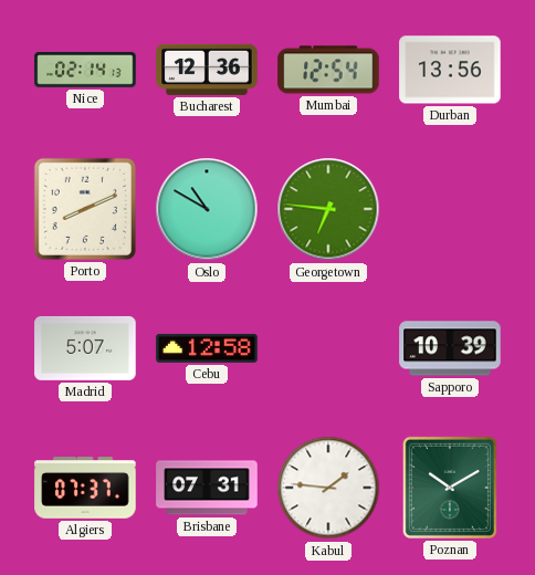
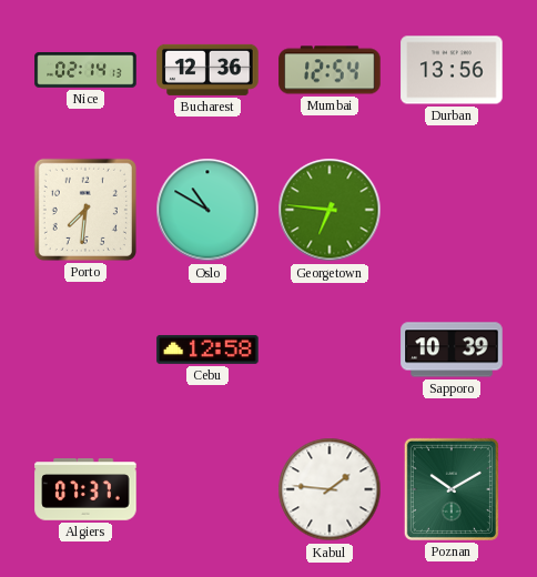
Porto: 8:11 -> 7:31 (85, 210)
Madrid: 5:07 -> none (85, 348)
Brisbane: 07:31 -> none (207, 488)
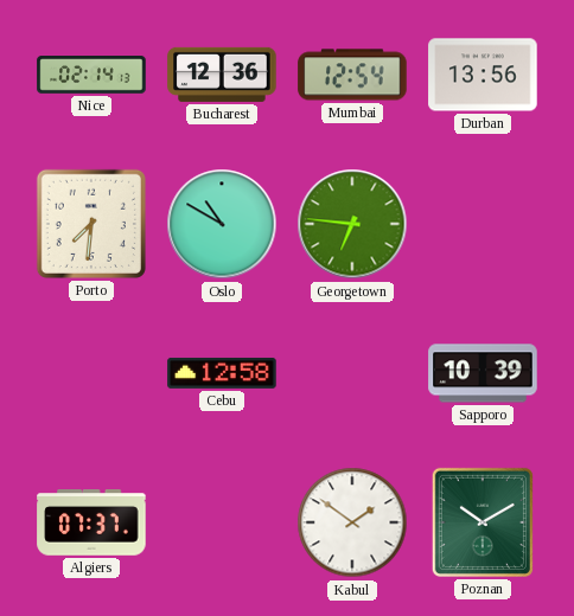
Kabul: 1:46 -> 1:51 (352, 522)
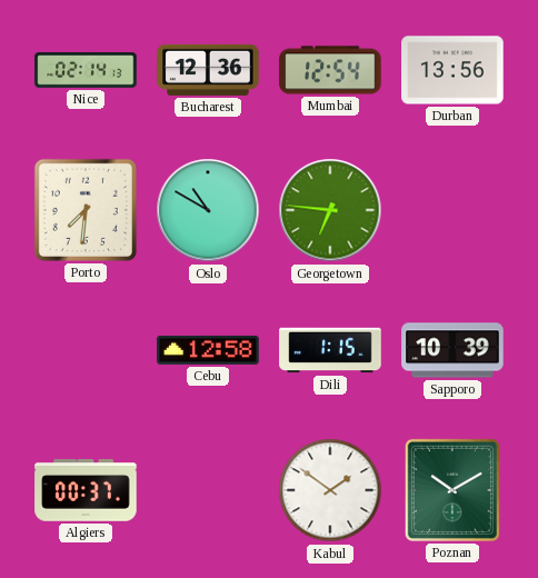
Dili: none -> 1:15 (330, 350)
Algiers: 07:37 -> 00:37 (86, 490)
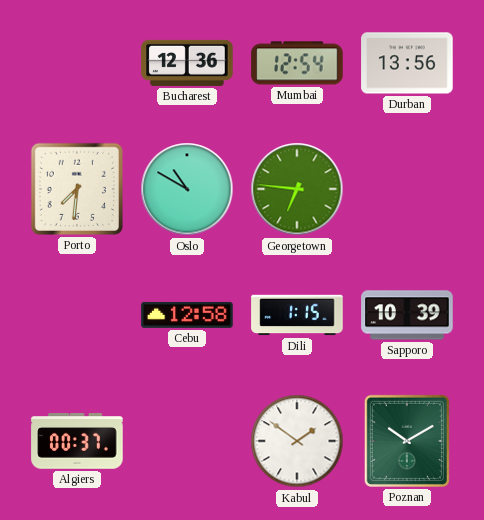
Nice: 02:14 -> none (86, 70)
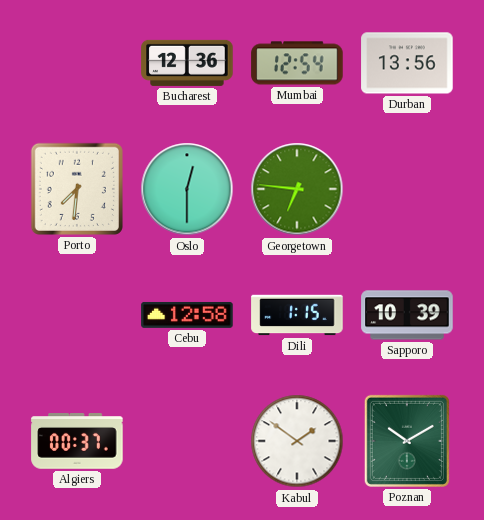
Oslo: 10:50 -> 12:30 (187, 189)
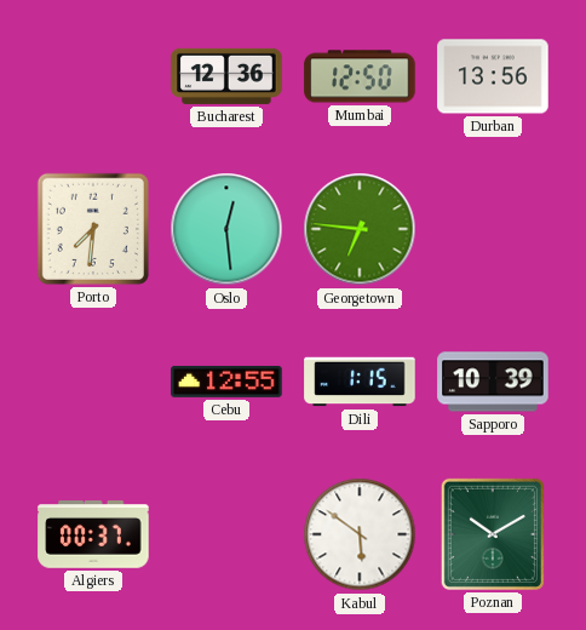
Mumbai: 12:54 -> 12:50 (360, 76)
Oslo: 12:30 -> 12:29 (226, 229)
Cebu: 12:58 -> 12:55 (226, 382)
Kabul: 1:51 -> 5:51 (360, 534)
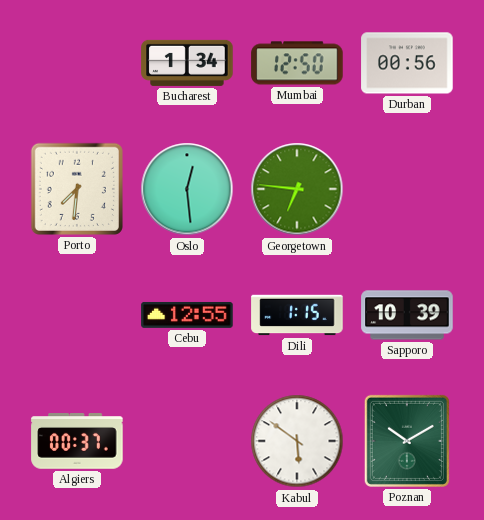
Bucharest: 12:36 -> 1:34 (187, 63)
Durban: 13:56 -> 00:56 (407, 63)
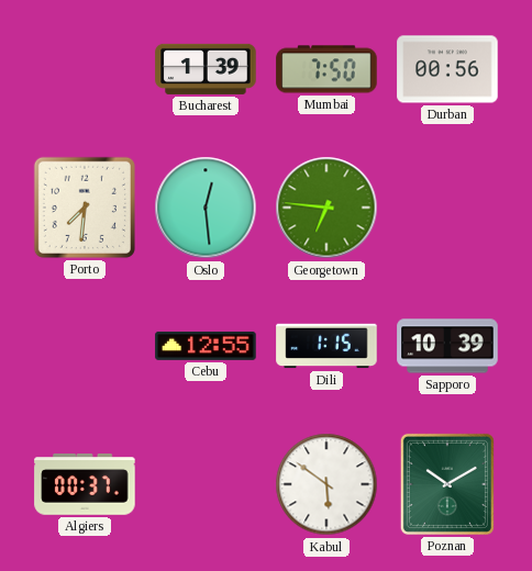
Bucharest: 1:34 -> 1:39 (206, 69)
Mumbai: 12:50 -> 7:50 (326, 69)
